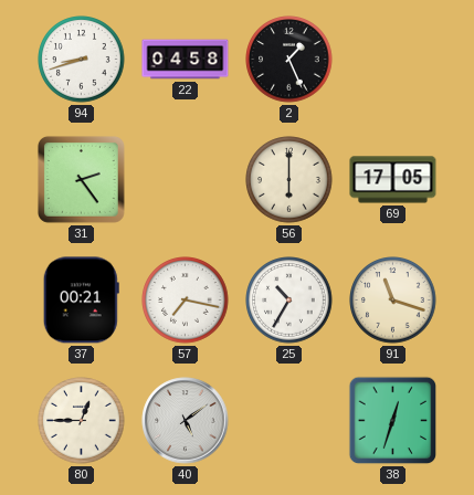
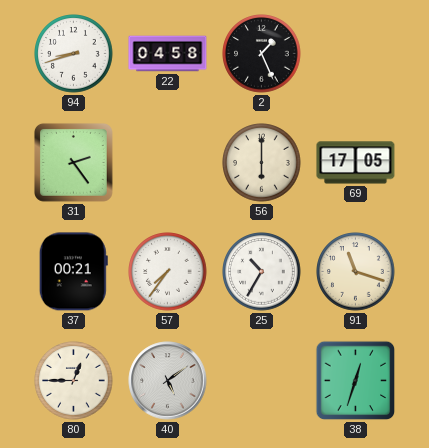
57: 7:17 -> 7:36 (168, 272)
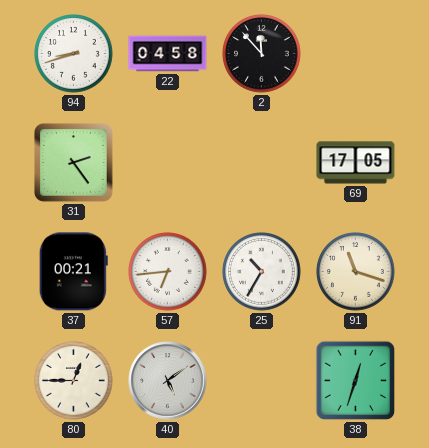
2: 1:26 -> 11:53 (262, 54)
56: 6:00 -> none (262, 163)
57: 7:36 -> 6:44 (168, 272)
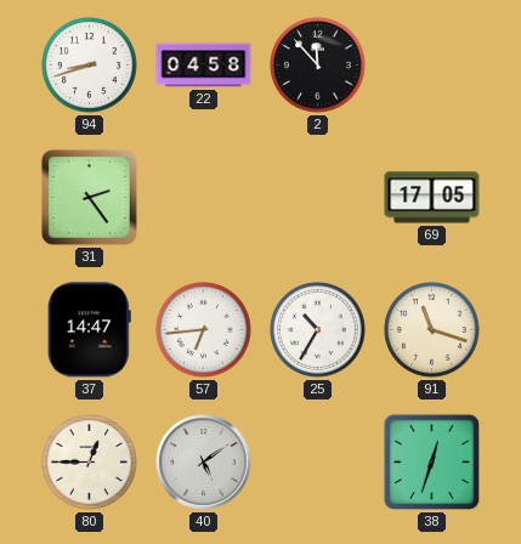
37: 00:21 -> 14:47 (89, 330)
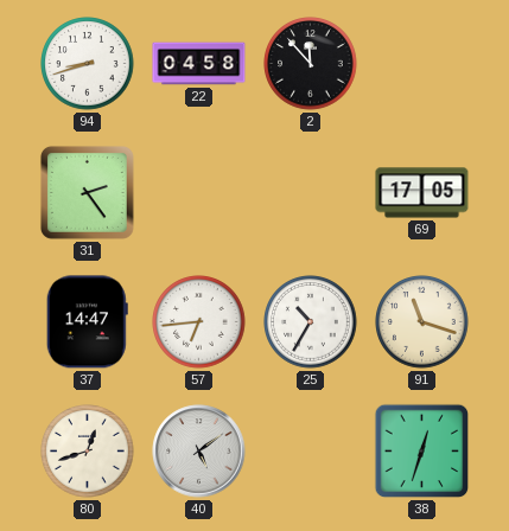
80: 12:45 -> 12:42 (88, 452)
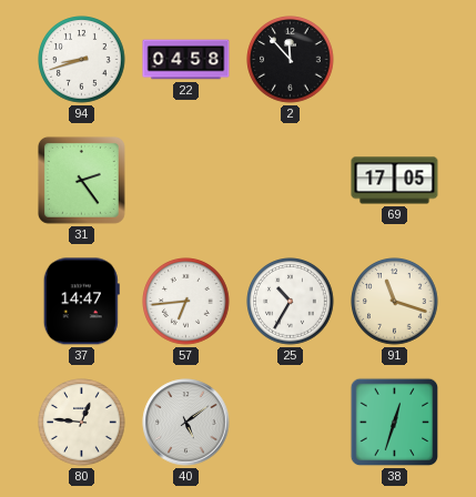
80: 12:42 -> 12:46 (82, 423)
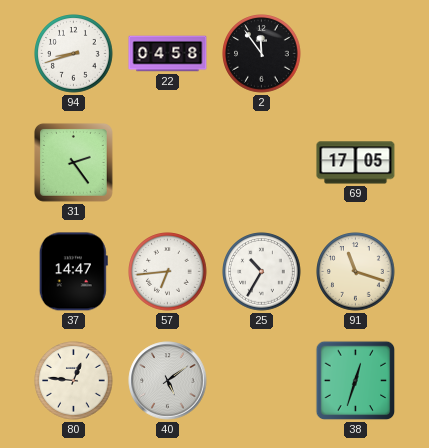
2: 11:53 -> 11:54 (262, 54)
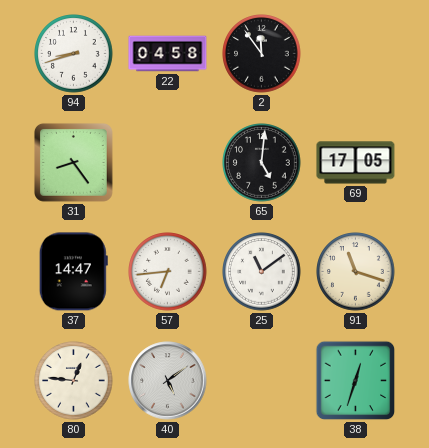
31: 2:24 -> 8:24 (73, 162)
65: none -> 5:01 (262, 163)
25: 10:35 -> 11:09 (262, 272)
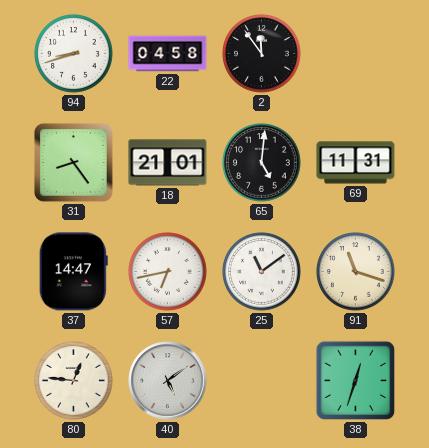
18: none -> 21:01 (168, 163)
69: 17:05 -> 11:31 (356, 163)
57: 6:44 -> 6:43 (168, 272)
